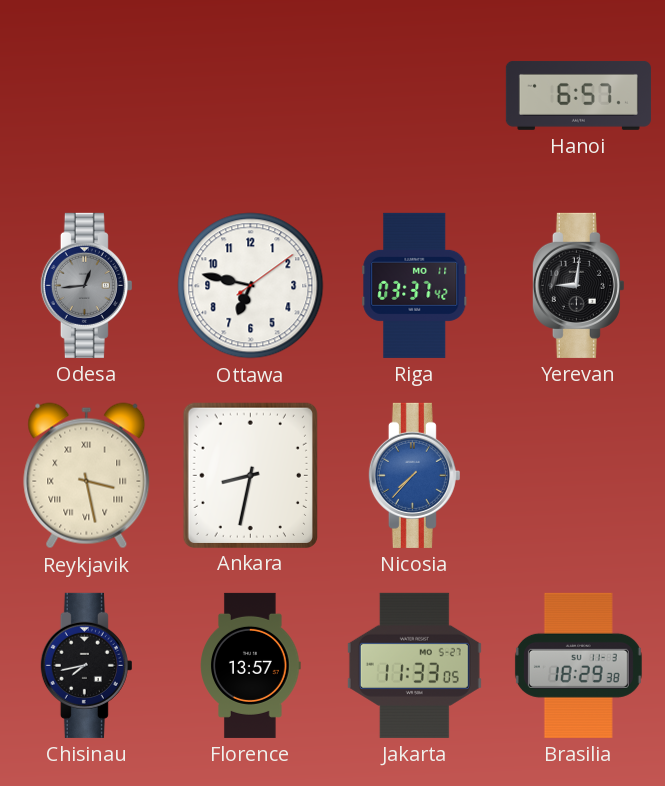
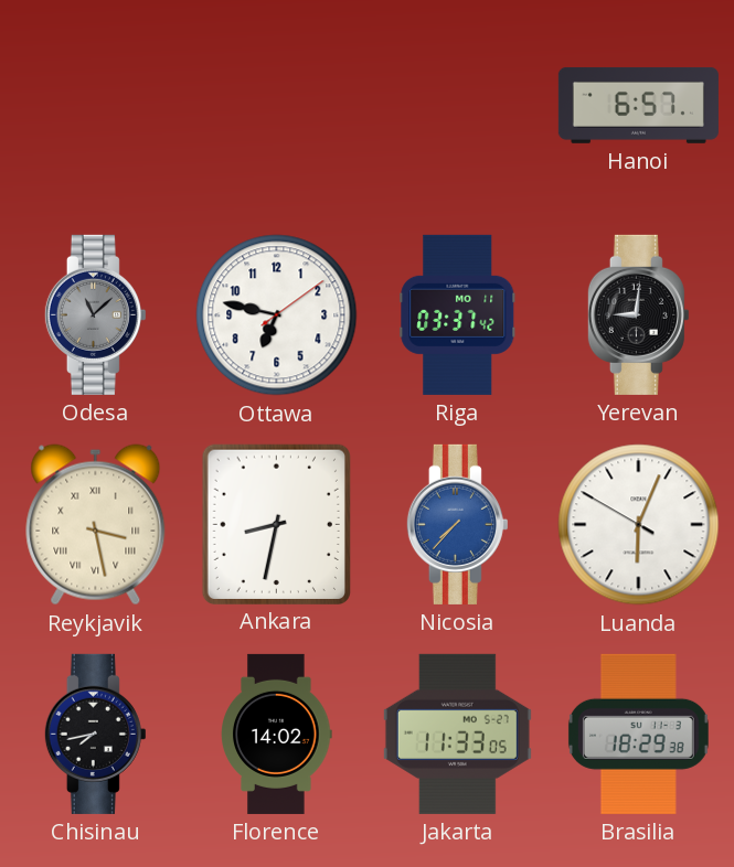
Odesa: 12:44 -> 11:08 (95, 314)
Luanda: none -> 6:03 (639, 525)
Florence: 13:57 -> 14:02 (277, 734)
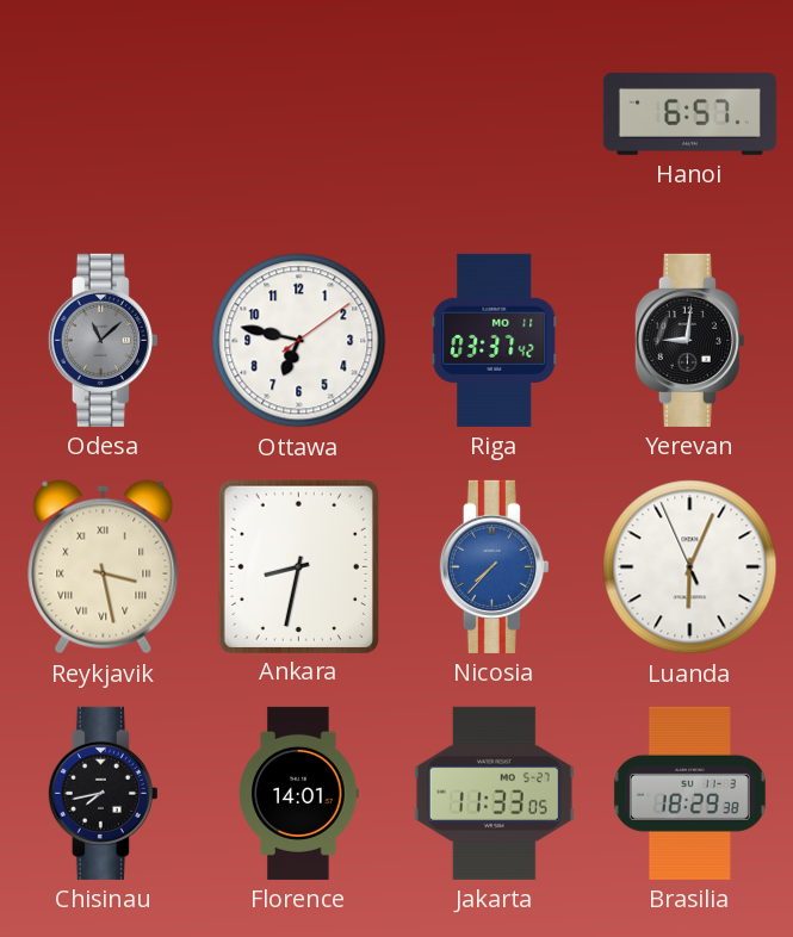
Luanda: 6:03:50 -> 6:03:56 (690, 567)
Florence: 14:02 -> 14:01 (299, 793)
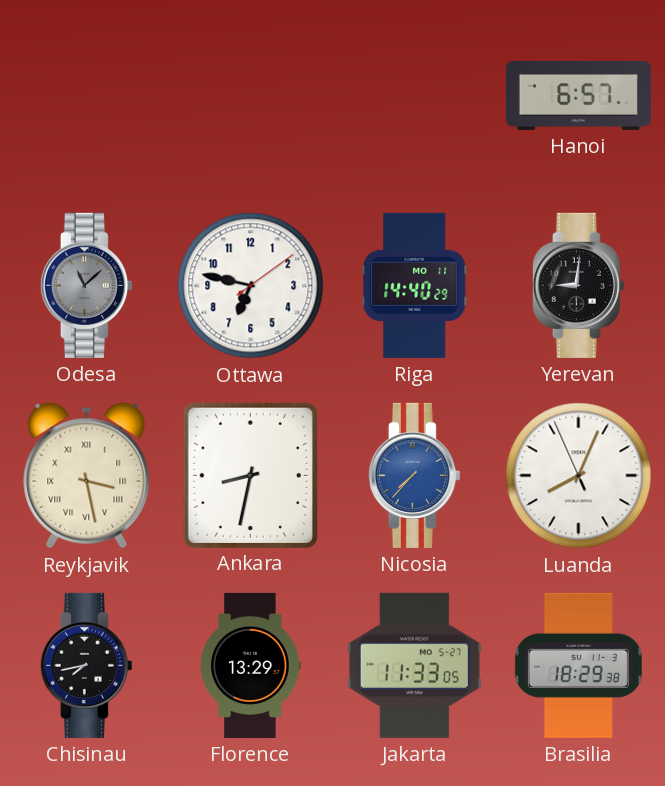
Riga: 03:37 -> 14:40 (415, 285)
Luanda: 6:03 -> 8:03 (579, 476)
Florence: 14:01 -> 13:29 (251, 665)
